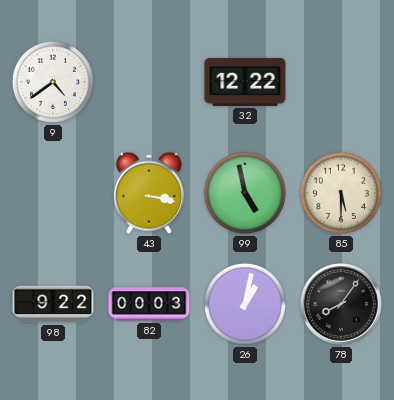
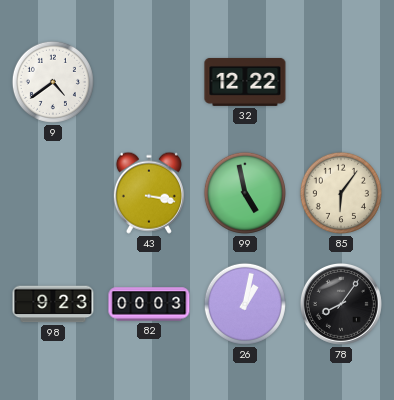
85: 5:30 -> 6:06 (341, 193)
98: 9:22 -> 9:23 (53, 304)
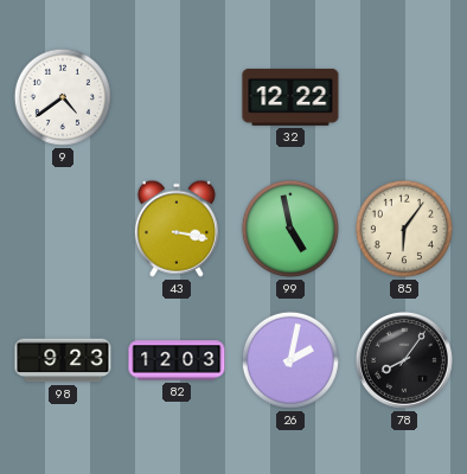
82: 00:03 -> 12:03 (177, 360)
26: 1:02 -> 2:02 (290, 360)
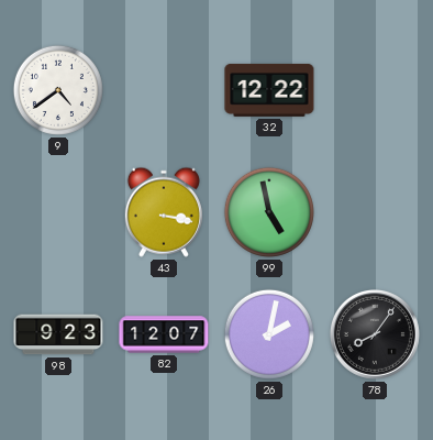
85: 6:06 -> none (404, 229)
82: 12:03 -> 12:07 (164, 334)
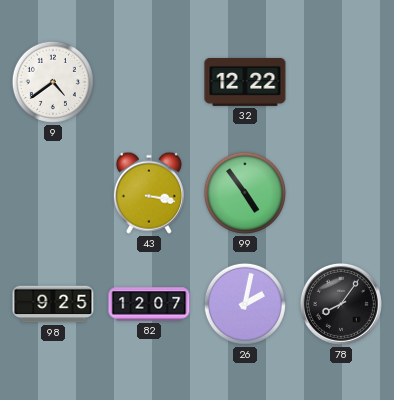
99: 4:58 -> 4:54 (245, 193)
98: 9:23 -> 9:25 (53, 304)
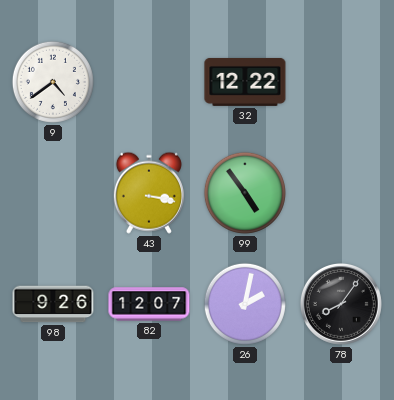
98: 9:25 -> 9:26 (53, 304)
